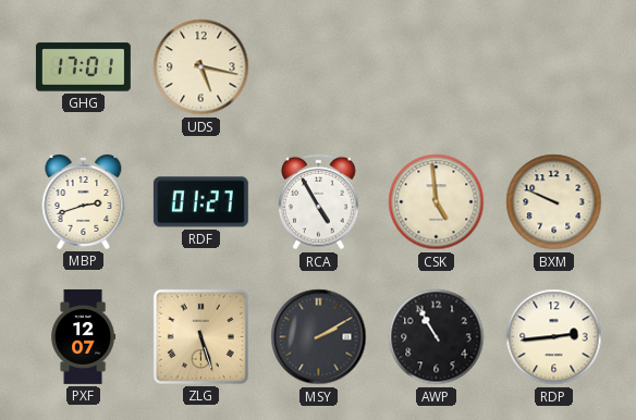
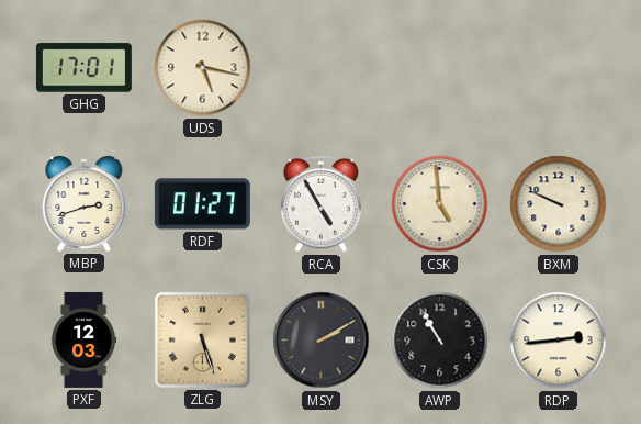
PXF: 12:07 -> 12:03 (85, 339)
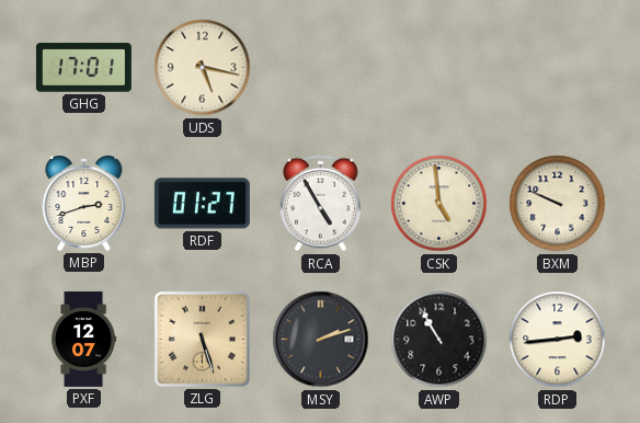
PXF: 12:03 -> 12:07 (84, 339)
MSY: 2:10 -> 2:12 (321, 340)
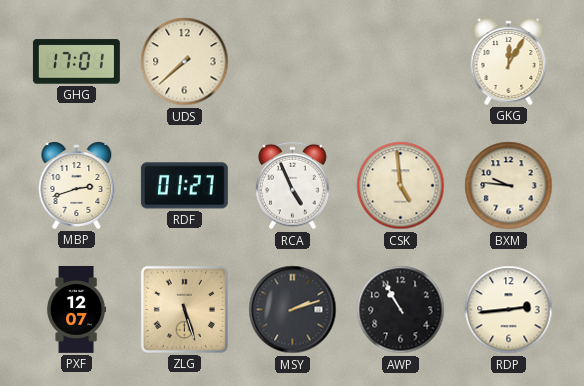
UDS: 5:17 -> 7:38 (185, 62)
GKG: none -> 12:05 (509, 62)
RCA: 4:55 -> 4:56 (293, 186)
BXM: 9:49 -> 9:46 (509, 186)
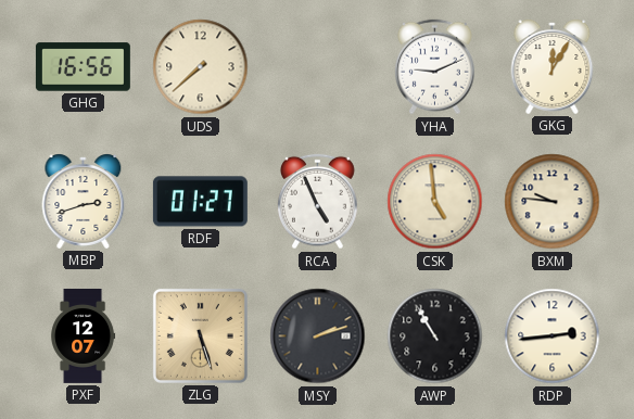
GHG: 17:01 -> 16:56 (83, 67)
YHA: none -> 9:11 (435, 67)
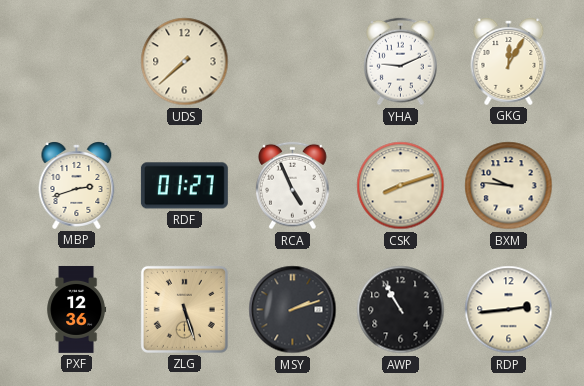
GHG: 16:56 -> none (83, 67)
CSK: 4:59 -> 8:12 (401, 186)
PXF: 12:07 -> 12:36 (77, 309)
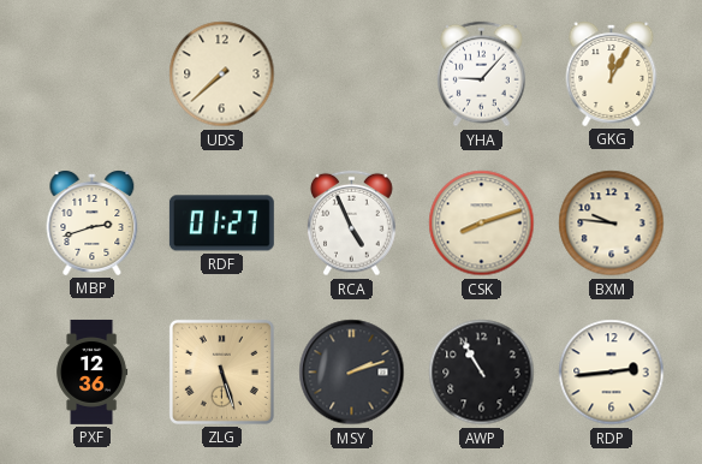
YHA: 9:11 -> 9:07 (482, 75)
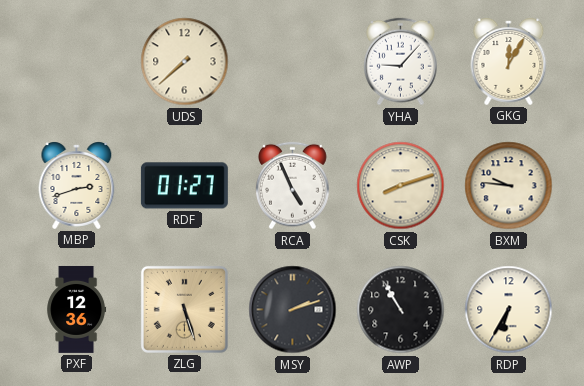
RDP: 2:44 -> 6:35 (509, 310)
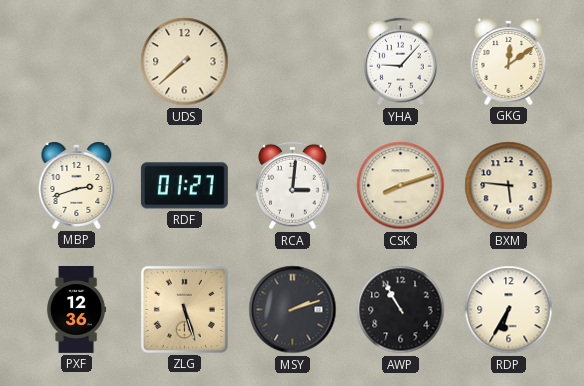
GKG: 12:05 -> 12:09 (509, 62)
RCA: 4:56 -> 3:01 (293, 186)
BXM: 9:46 -> 5:46 (509, 186)
